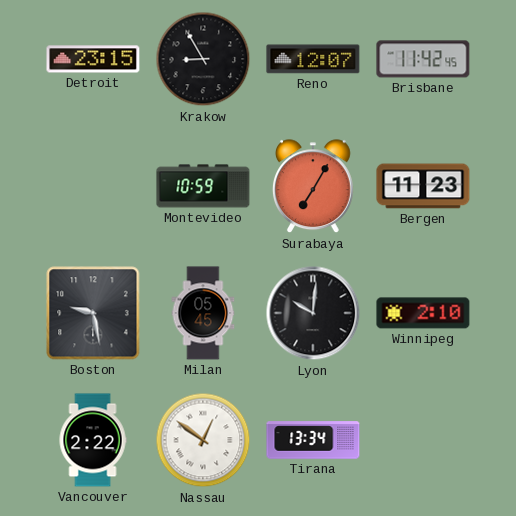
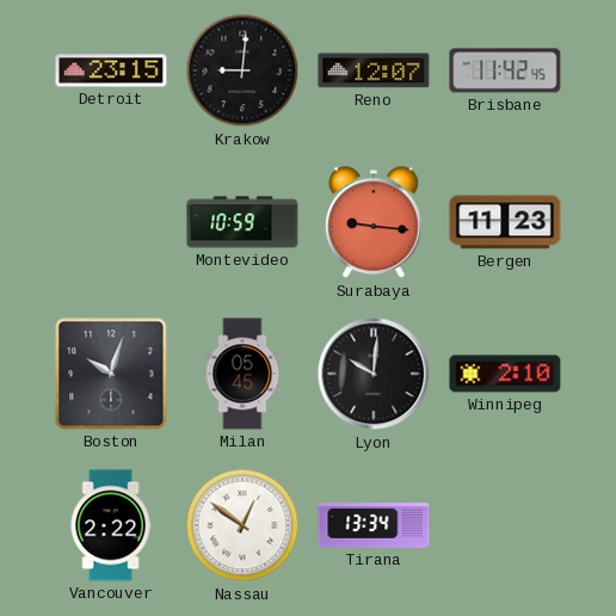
Krakow: 8:55 -> 9:01 (242, 70)
Surabaya: 7:05 -> 9:16 (374, 223)
Boston: 9:28 -> 10:03 (111, 374)
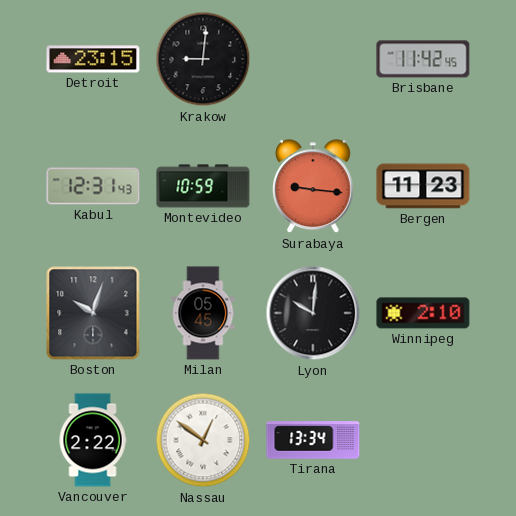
Reno: 12:07 -> none (374, 70)
Kabul: none -> 12:31 (93, 186)
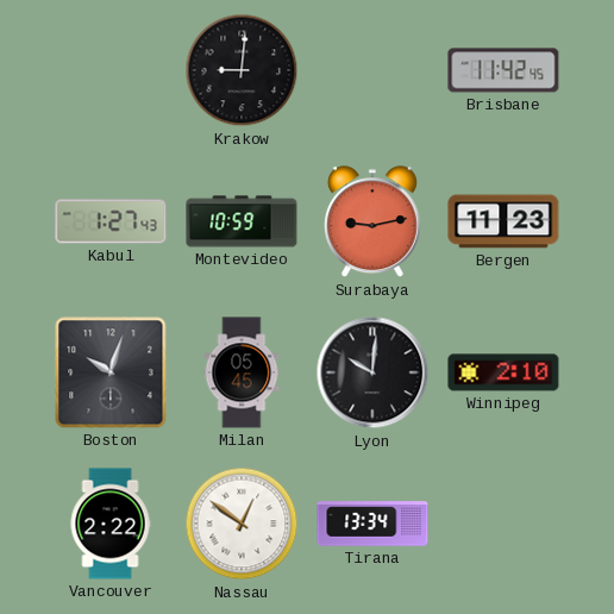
Detroit: 23:15 -> none (93, 59)
Kabul: 12:31 -> 1:27 (111, 221)
Surabaya: 9:16 -> 9:13 (372, 223)
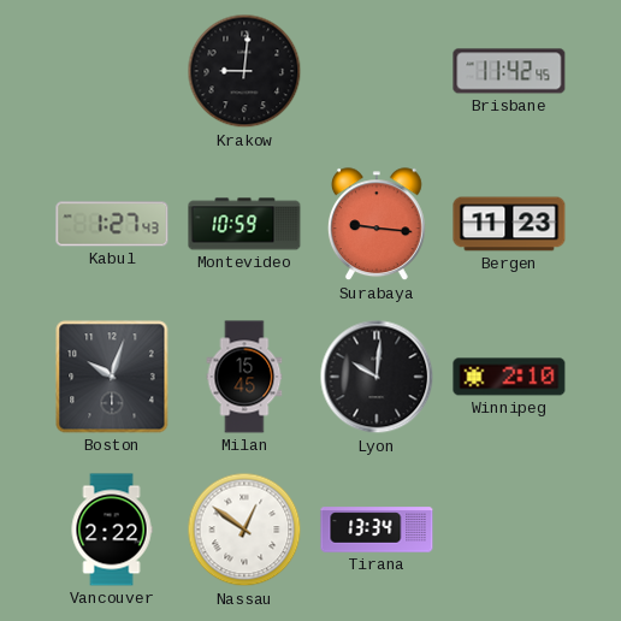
Surabaya: 9:13 -> 9:16 (377, 225)
Milan: 05:45 -> 15:45 (244, 377)
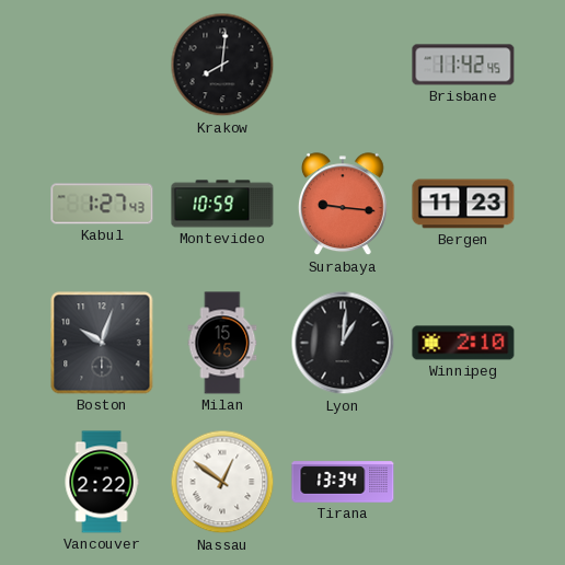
Krakow: 9:01 -> 8:01 (222, 65)
Lyon: 10:01 -> 1:01 (343, 343)
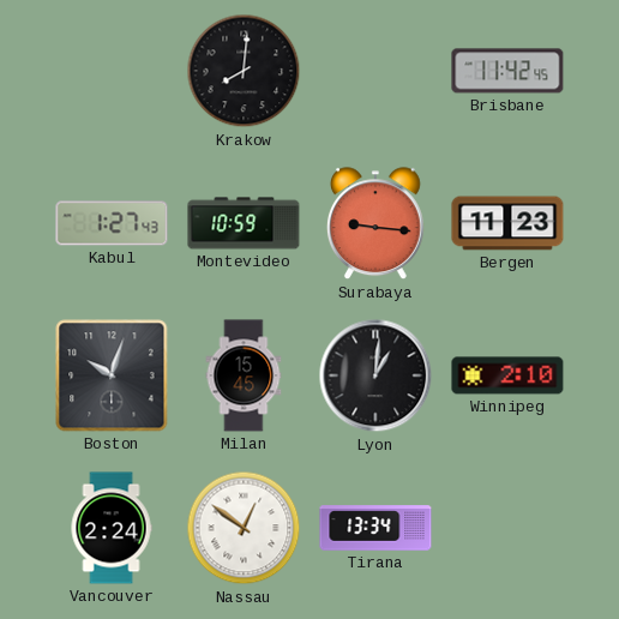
Vancouver: 2:22 -> 2:24 (112, 528)
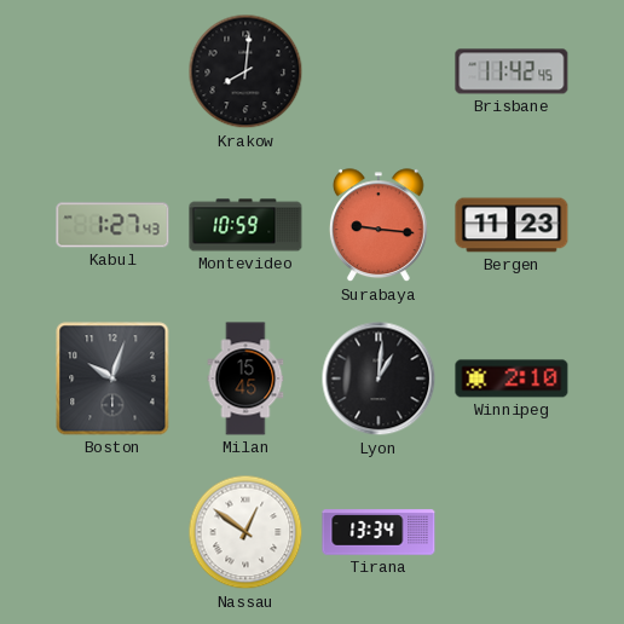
Vancouver: 2:24 -> none (112, 528)
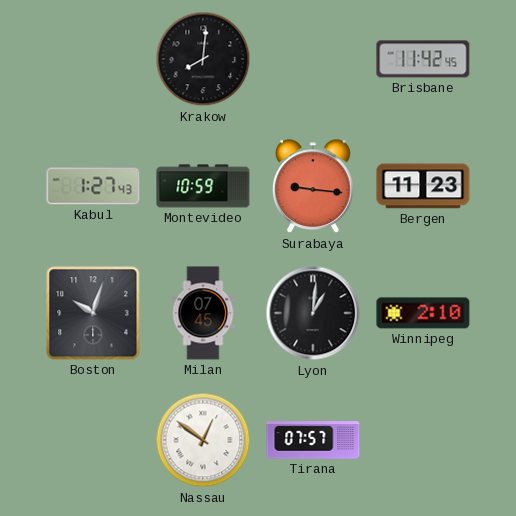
Milan: 15:45 -> 07:45 (203, 313)
Tirana: 13:34 -> 07:57 (313, 440)
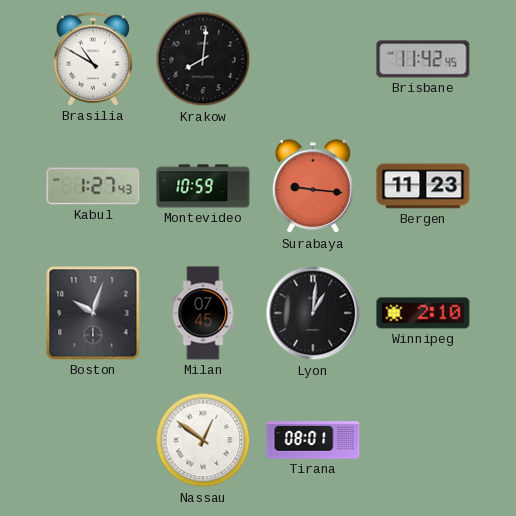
Brasilia: none -> 10:50 (92, 59)
Tirana: 07:57 -> 08:01 (313, 440)
